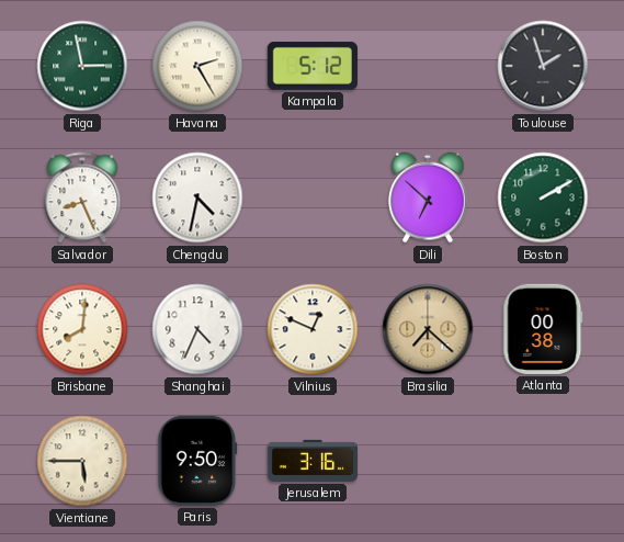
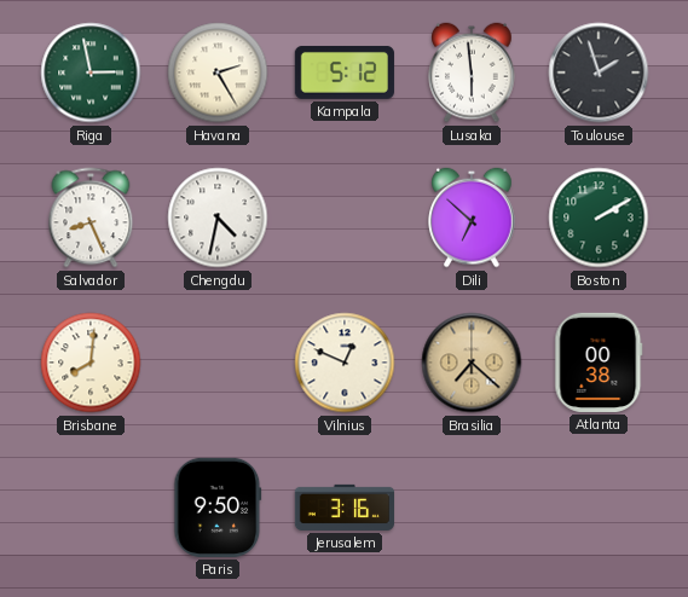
Lusaka: none -> 5:59 (472, 73)
Shanghai: 4:34 -> none (197, 329)
Vientiane: 5:45 -> none (82, 461)
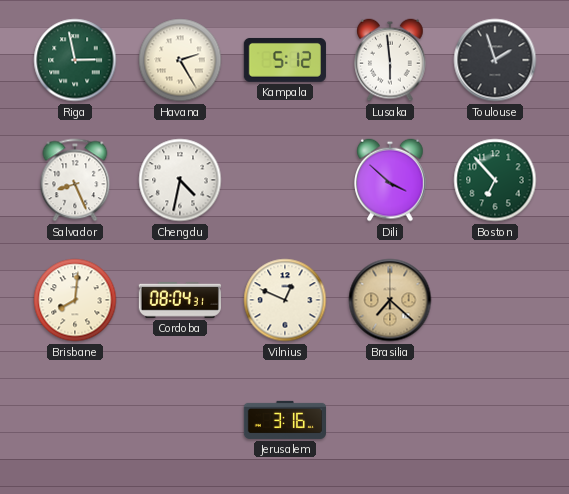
Dili: 6:52 -> 3:52 (390, 180)
Boston: 2:10 -> 6:53 (495, 180)
Cordoba: none -> 08:04 (179, 300)
Atlanta: 00:38 -> none (599, 363)
Paris: 9:50 -> none (218, 508)
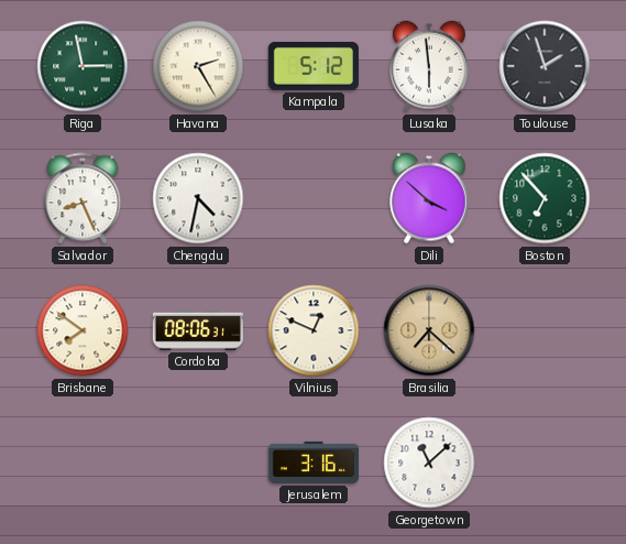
Brisbane: 8:01 -> 7:51 (83, 330)
Cordoba: 08:04 -> 08:06 (197, 330)
Georgetown: none -> 11:08 (429, 463)
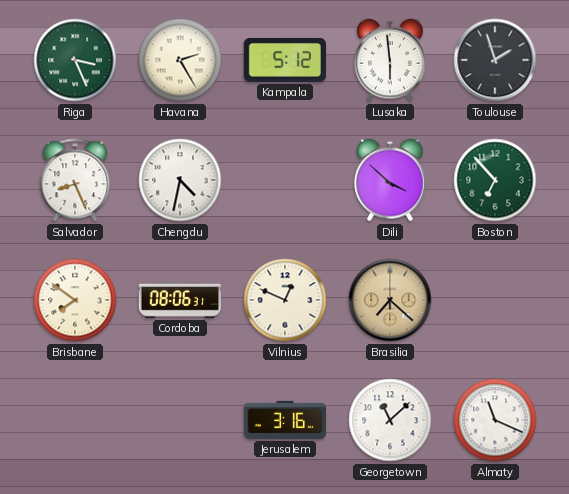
Riga: 2:58 -> 3:26 (75, 60)
Almaty: none -> 11:19 (495, 420)
